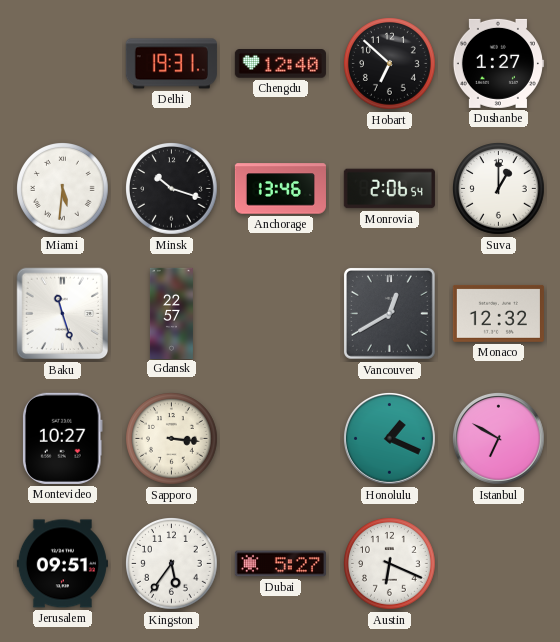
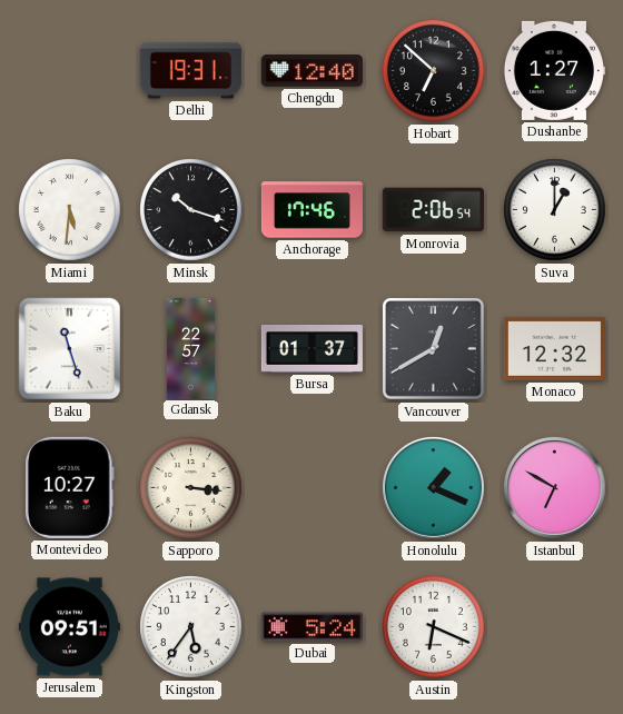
Anchorage: 13:46 -> 17:46 (311, 210)
Bursa: none -> 01:37 (311, 348)
Dubai: 5:27 -> 5:24 (311, 627)
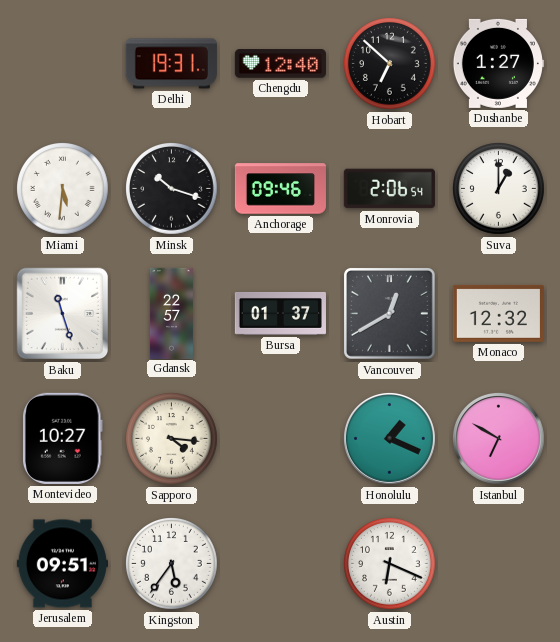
Anchorage: 17:46 -> 09:46 (280, 189)
Sapporo: 3:16 -> 4:16 (172, 439)
Dubai: 5:24 -> none (311, 627)
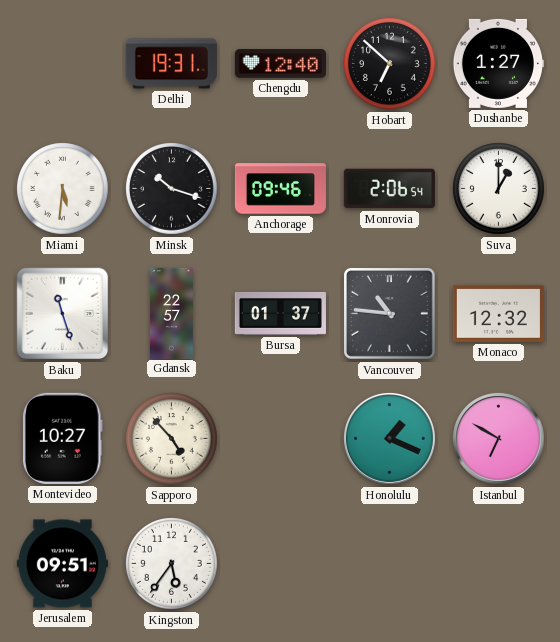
Vancouver: 12:40 -> 10:46 (389, 313)
Sapporo: 4:16 -> 4:53 (172, 439)
Austin: 6:19 -> none (390, 564)
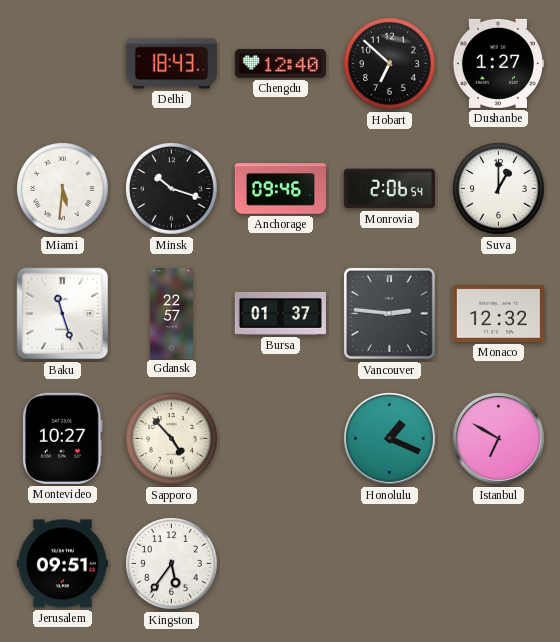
Delhi: 19:31 -> 18:43 (171, 64)
Vancouver: 10:46 -> 2:46 (389, 313)
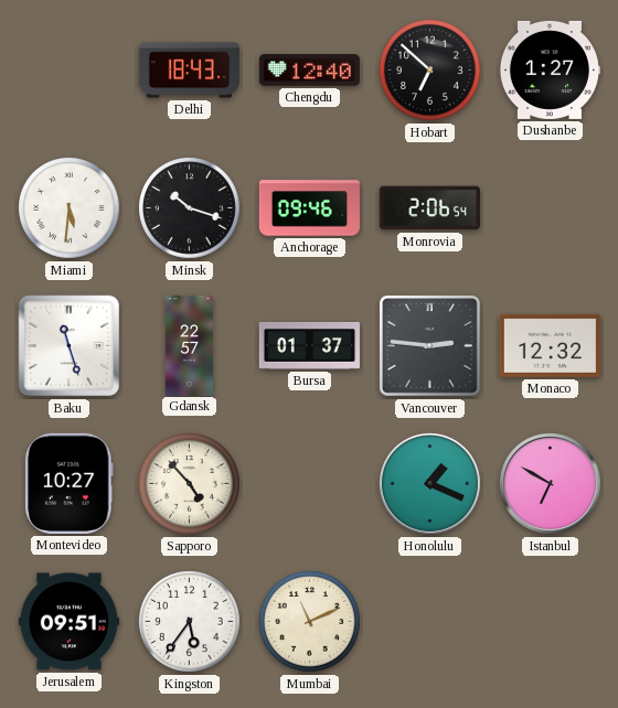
Suva: 1:00 -> none (499, 189)
Mumbai: none -> 11:11 (310, 622)
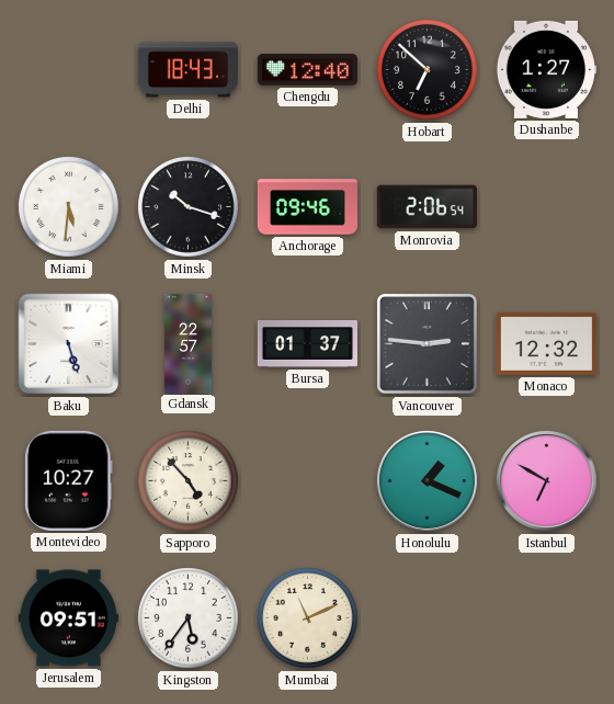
Baku: 11:27 -> 5:27 (69, 344)
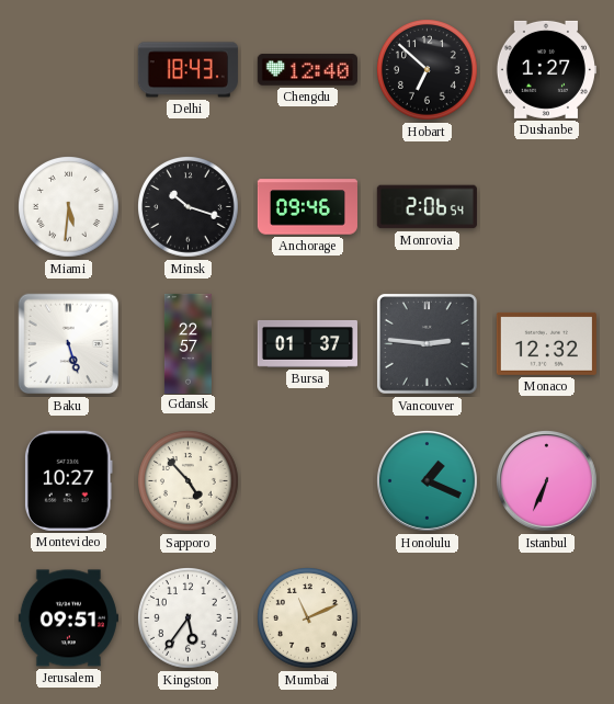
Istanbul: 6:50 -> 6:34 (546, 480)
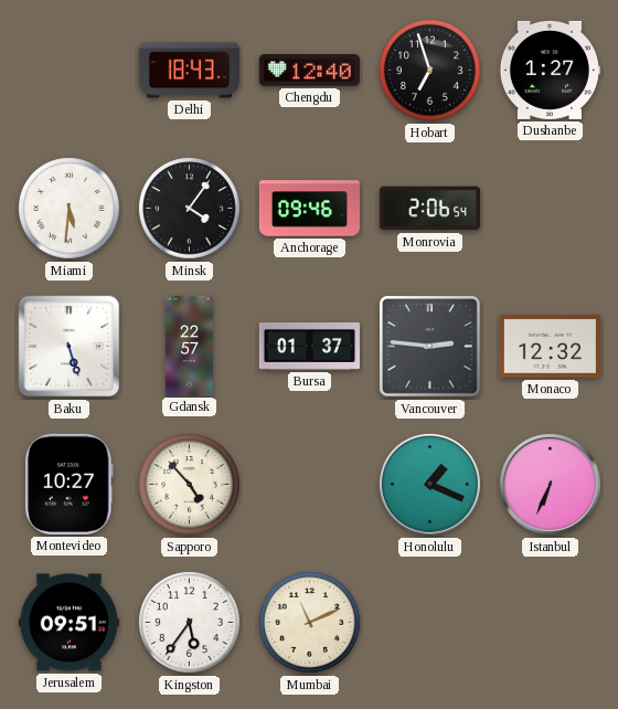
Hobart: 6:52 -> 6:57 (430, 71)
Minsk: 10:18 -> 4:06 (190, 209)
